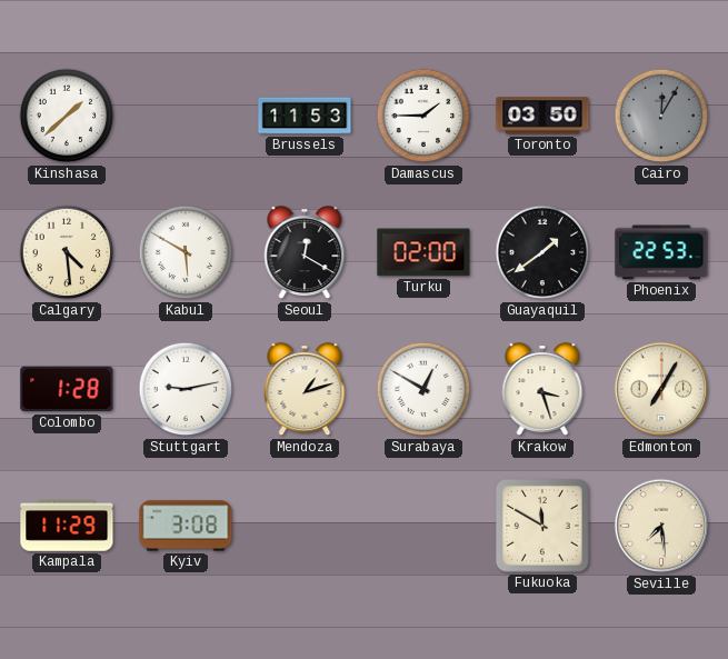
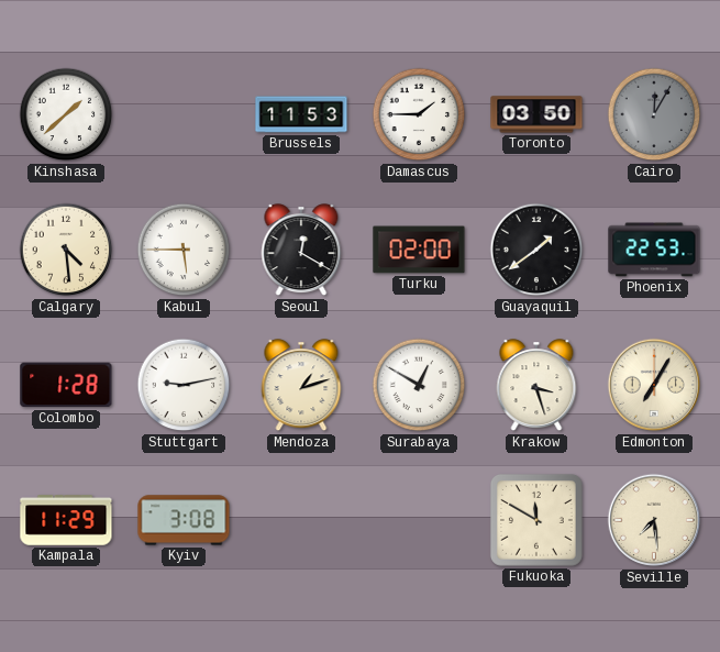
Kabul: 5:50 -> 5:45 (184, 250)
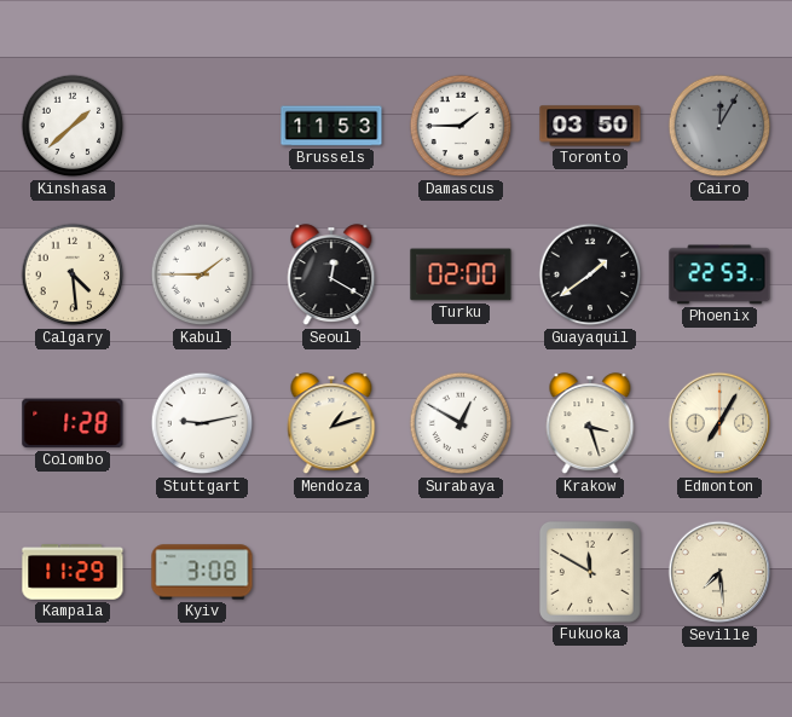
Kabul: 5:45 -> 1:45 (202, 274)
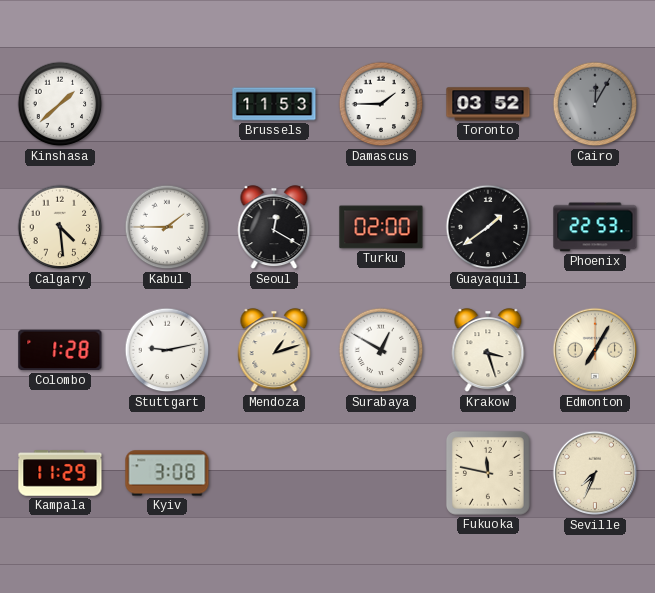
Toronto: 03:50 -> 03:52 (488, 104)
Fukuoka: 11:50 -> 11:47 (488, 473)
Seville: 7:29 -> 7:34 (595, 473)
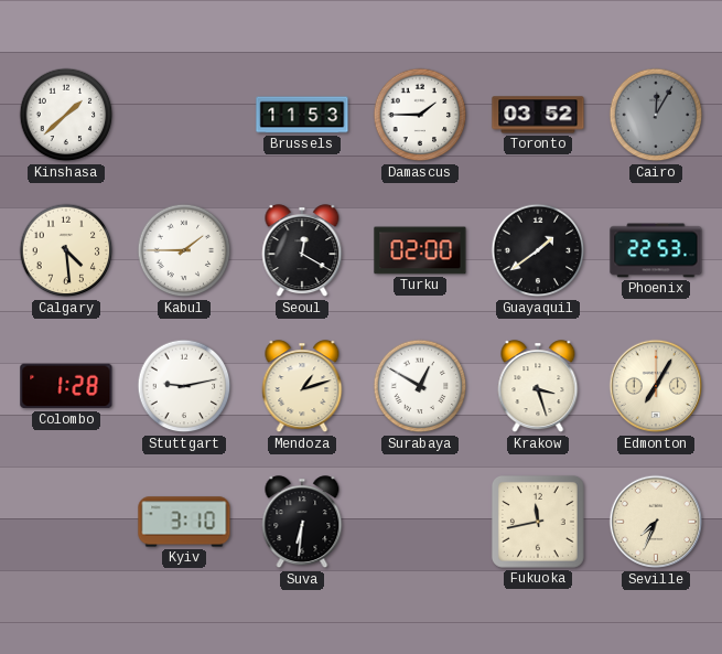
Kampala: 11:29 -> none (60, 473)
Kyiv: 3:08 -> 3:10 (184, 522)
Suva: none -> 6:31 (302, 523)
Fukuoka: 11:47 -> 11:43 (538, 522)
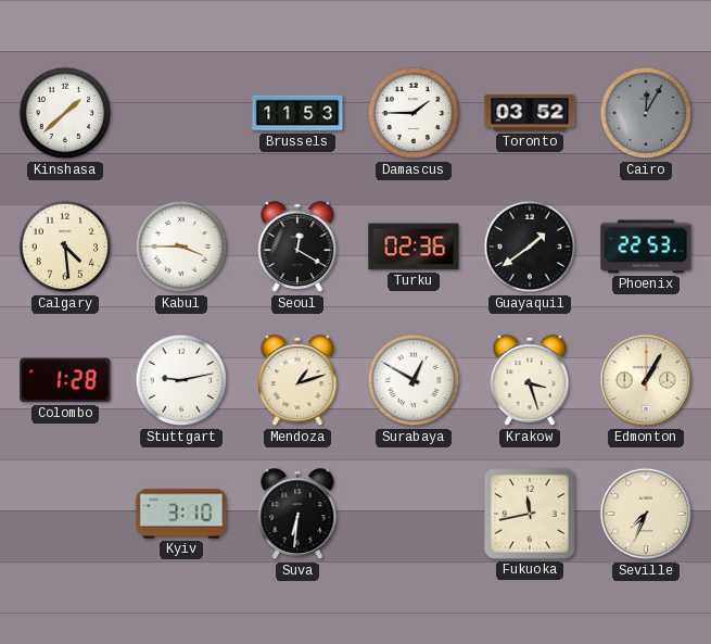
Kabul: 1:45 -> 3:45 (181, 247)
Turku: 02:00 -> 02:36 (414, 247)
Edmonton: 7:05 -> 1:05 (646, 380)
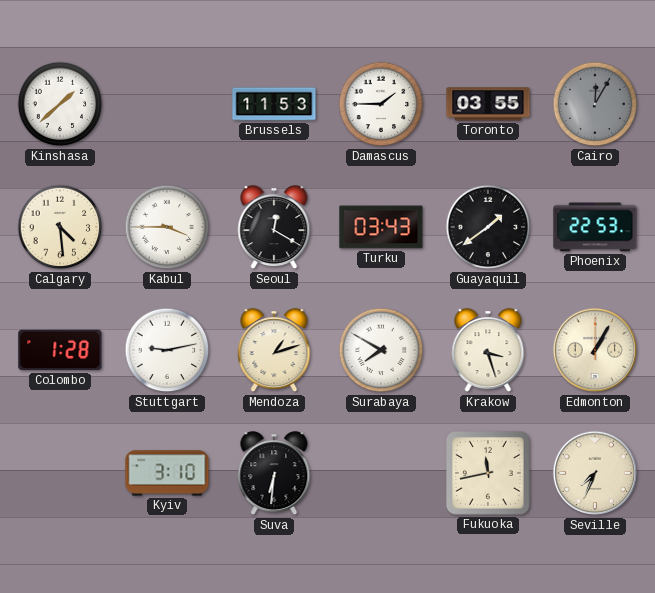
Toronto: 03:52 -> 03:55 (488, 104)
Turku: 02:36 -> 03:43 (381, 227)
Surabaya: 12:50 -> 7:50 (381, 350)
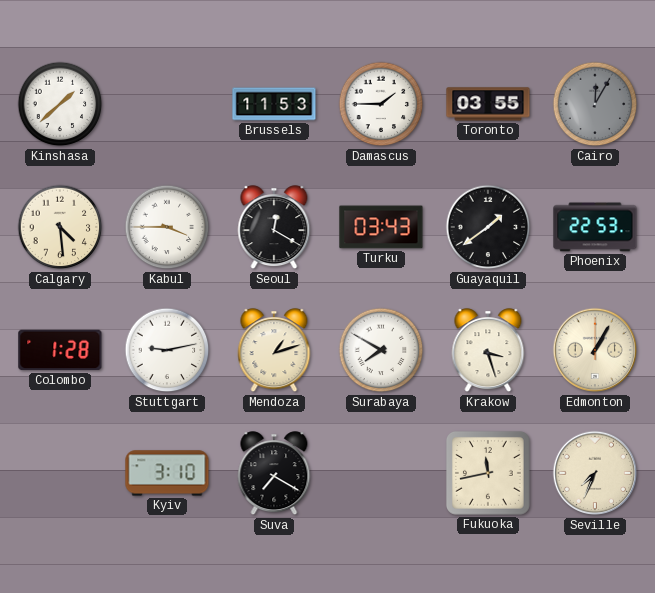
Suva: 6:31 -> 7:20 (274, 474)
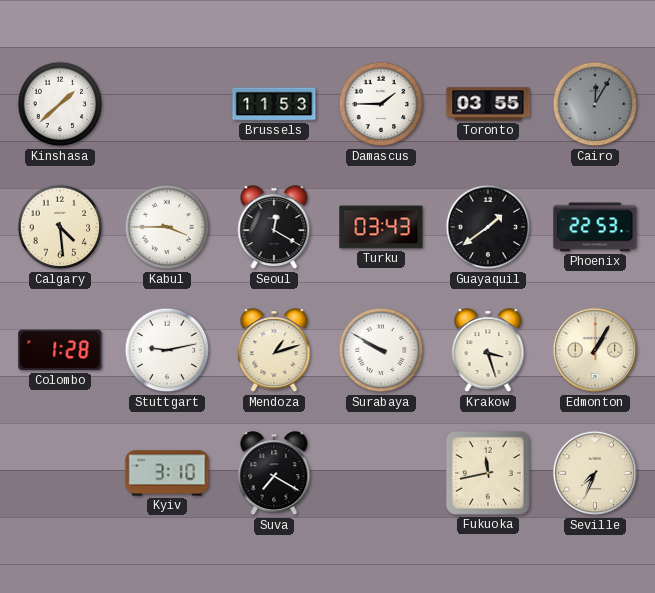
Surabaya: 7:50 -> 9:50 (381, 350)
